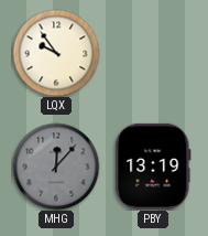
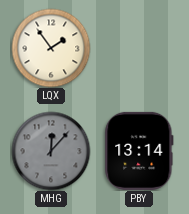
LQX: 9:54 -> 1:54 (51, 48)
PBY: 13:19 -> 13:14 (139, 151)
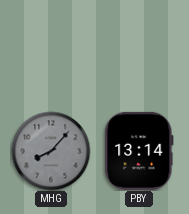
LQX: 1:54 -> none (51, 48)
MHG: 12:07 -> 8:07 (51, 151)
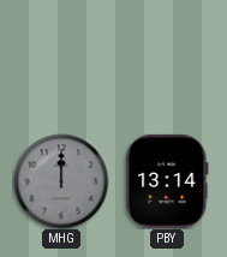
MHG: 8:07 -> 12:00 (61, 181)
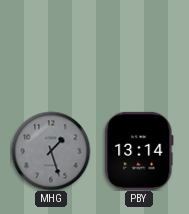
MHG: 12:00 -> 1:27 (51, 151)
